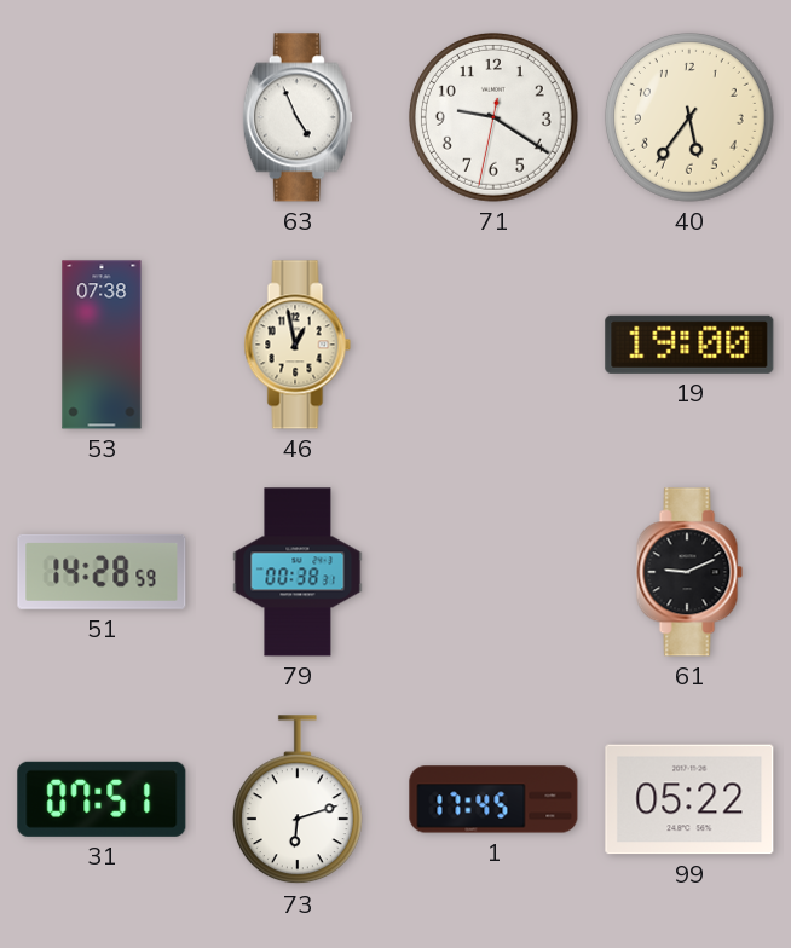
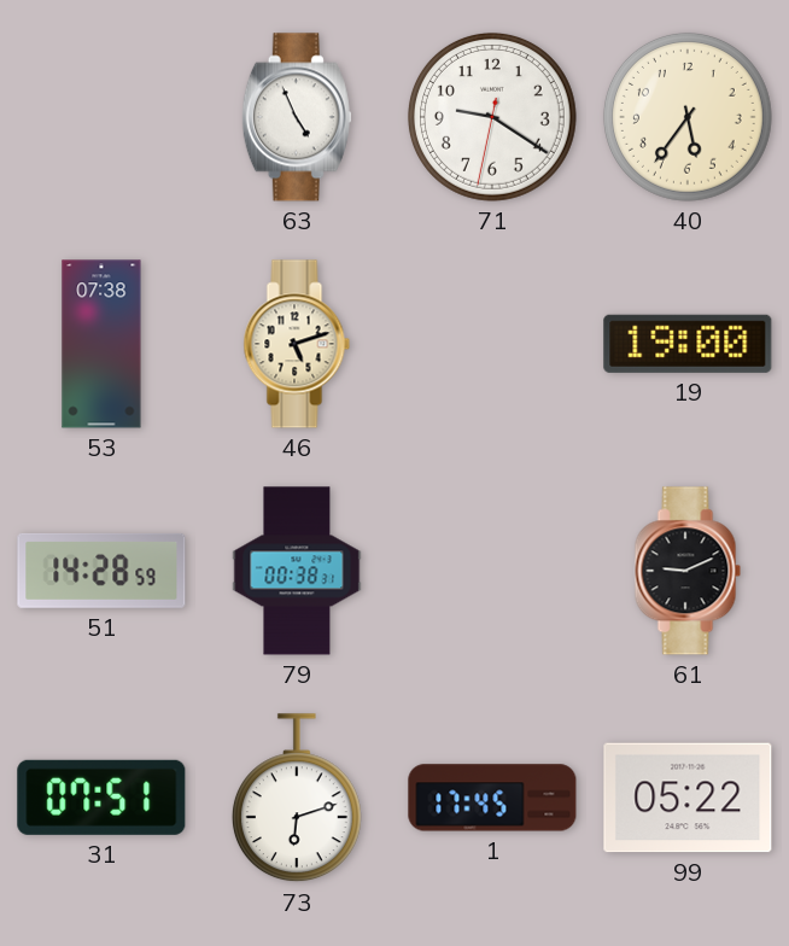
46: 12:58 -> 5:12 (297, 344)
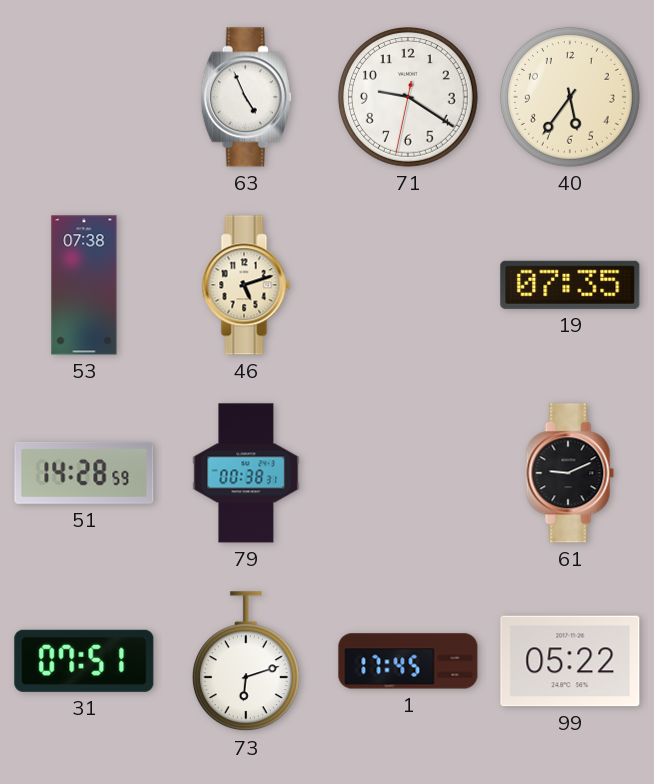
19: 19:00 -> 07:35 (570, 285)
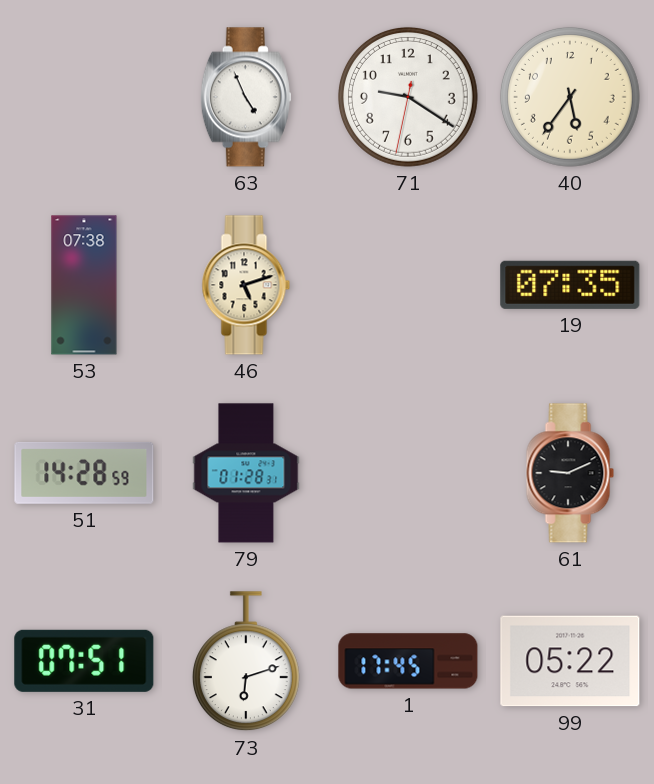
79: 00:38 -> 01:28 (246, 473)
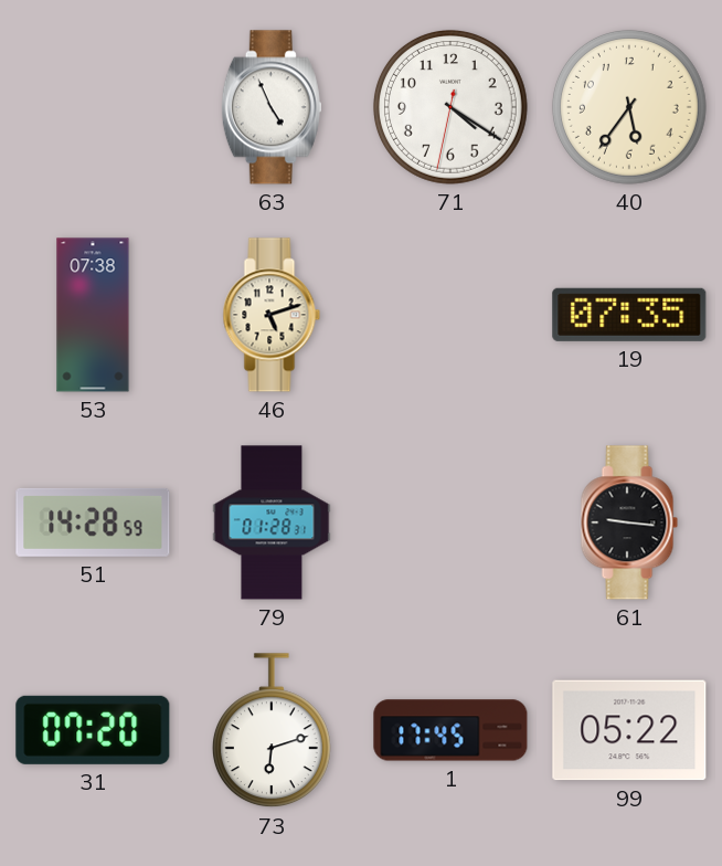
71: 9:20 -> 4:20 (450, 107)
61: 9:11 -> 9:16 (629, 522)
31: 07:51 -> 07:20 (93, 730)
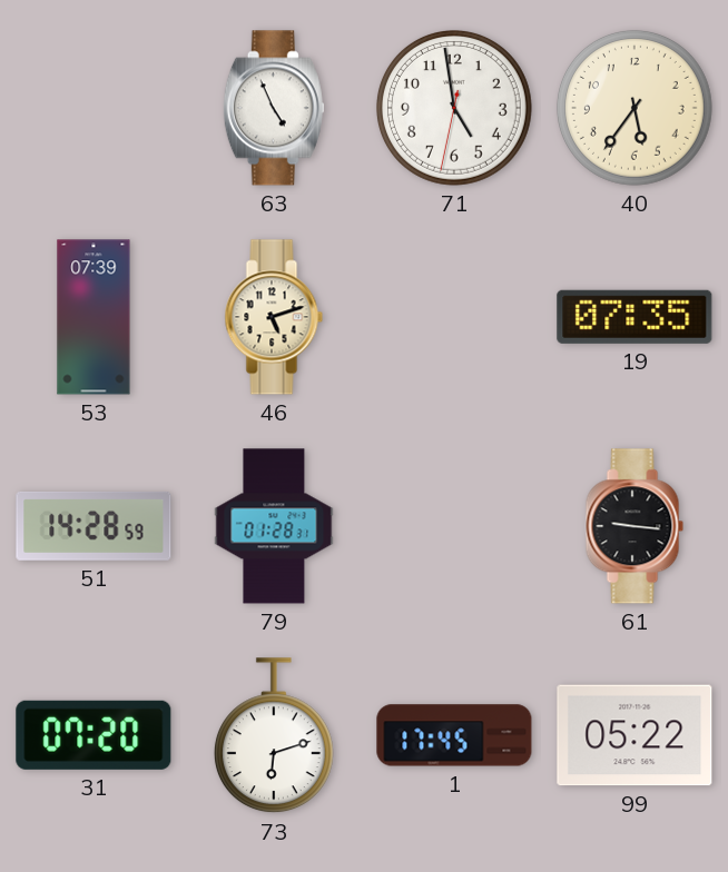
71: 4:20 -> 4:58 (454, 108)
53: 07:38 -> 07:39 (94, 317)
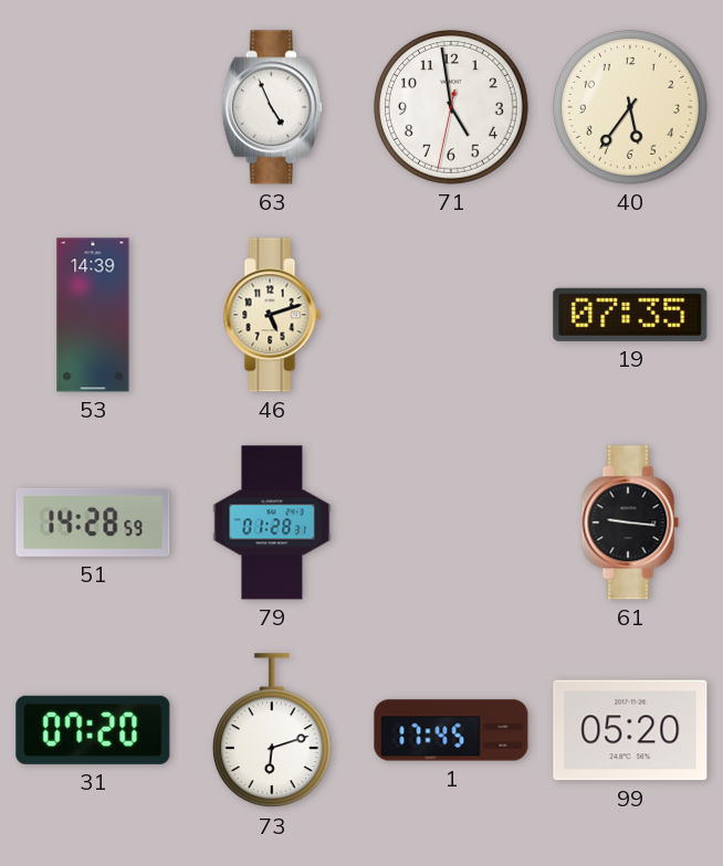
53: 07:39 -> 14:39 (93, 315)
99: 05:22 -> 05:20 (630, 730)
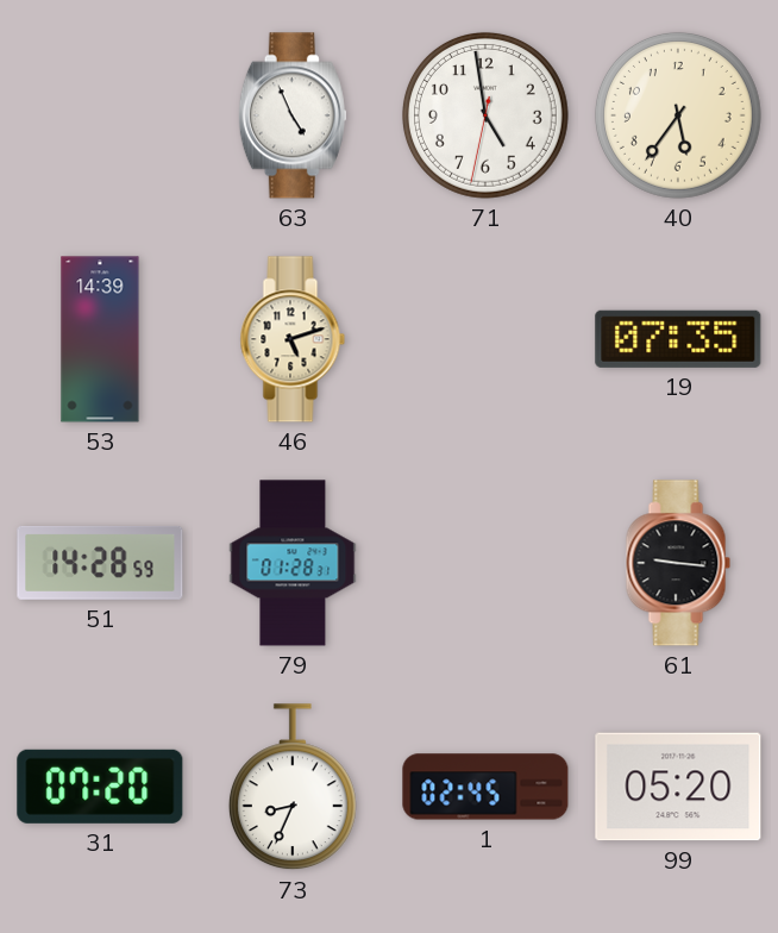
73: 6:12 -> 8:34 (293, 788)
1: 17:45 -> 02:45 (485, 787)
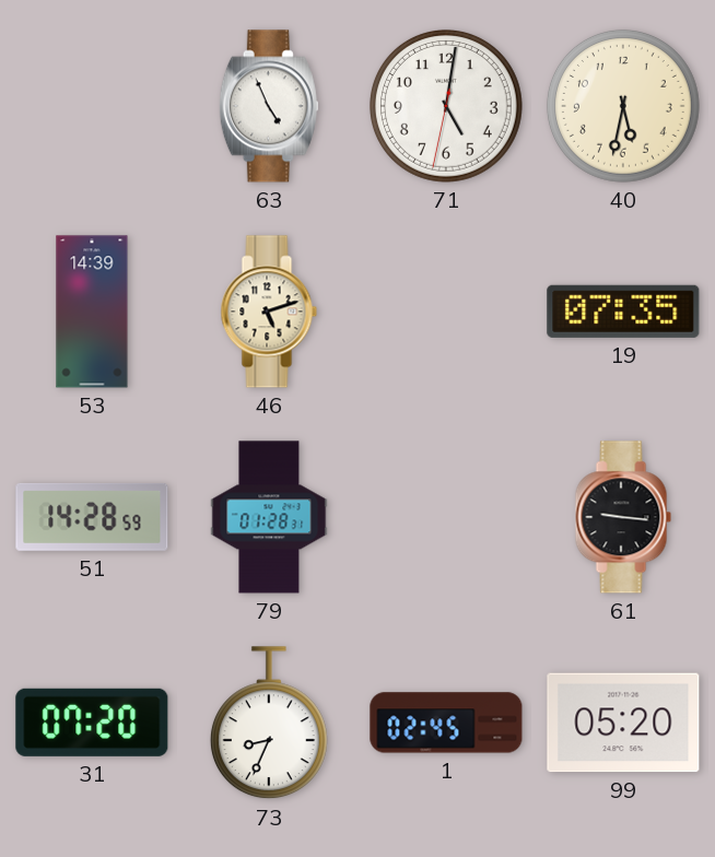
71: 4:58 -> 5:01 (446, 106)
40: 5:36 -> 5:32 (623, 106)
